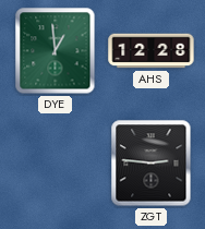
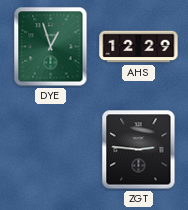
DYE: 12:59 -> 12:57 (51, 47)
AHS: 12:28 -> 12:29 (139, 47)
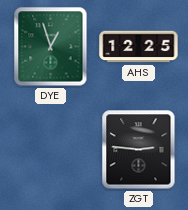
AHS: 12:29 -> 12:25 (139, 47)
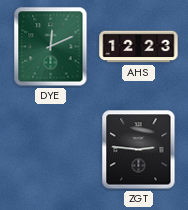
DYE: 12:57 -> 12:11 (51, 47)
AHS: 12:25 -> 12:23 (139, 47)
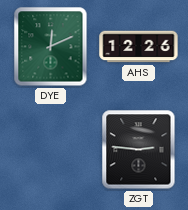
AHS: 12:23 -> 12:26 (139, 47)
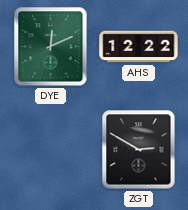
AHS: 12:26 -> 12:22 (139, 47)
ZGT: 2:46 -> 2:50 (139, 150)
